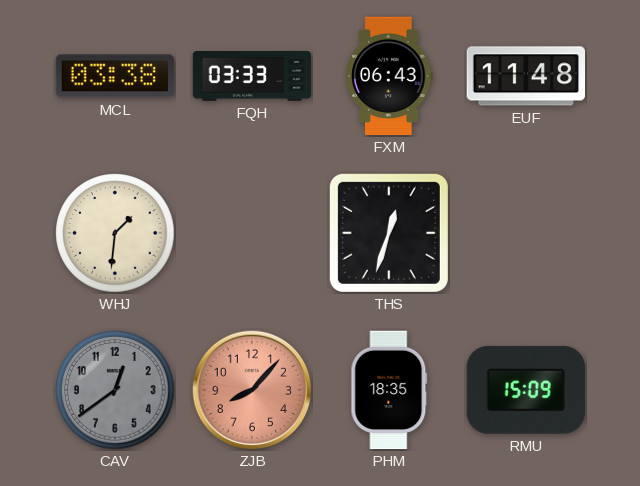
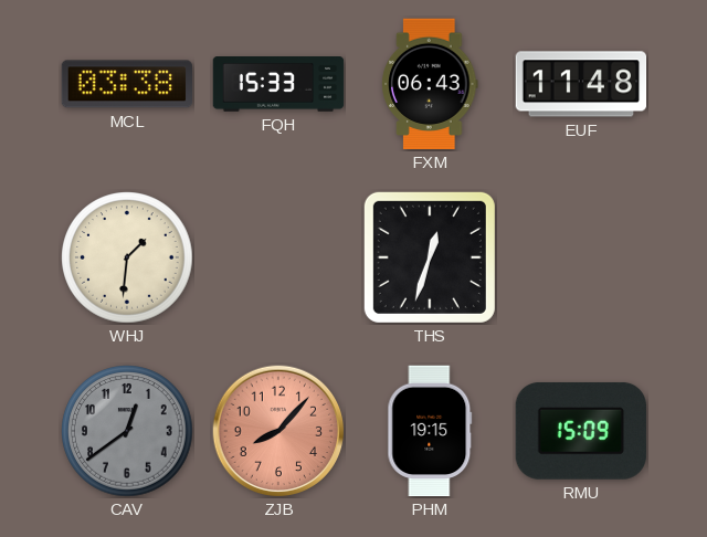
FQH: 03:33 -> 15:33 (278, 85)
PHM: 18:35 -> 19:15 (430, 431)
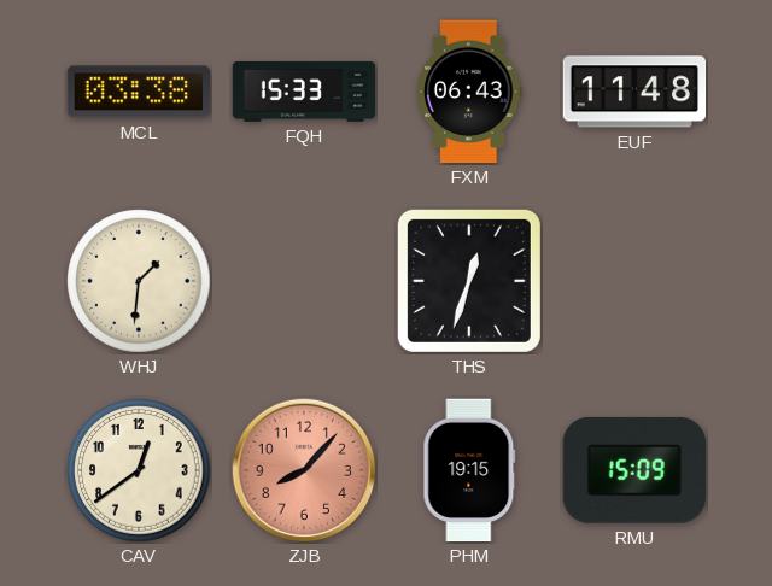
CAV dial: grey -> cream (139, 470)
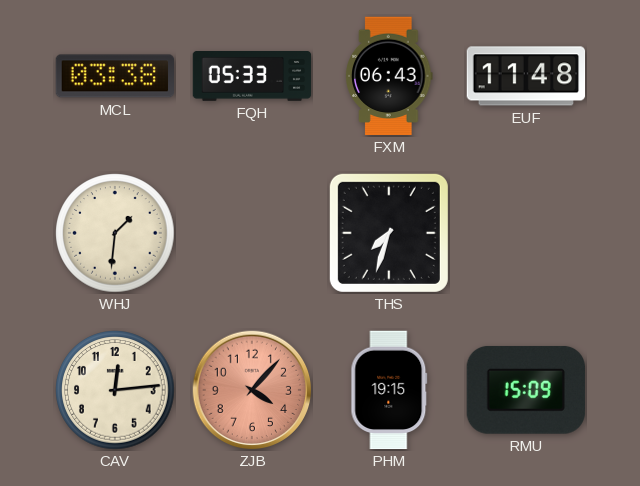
FQH: 15:33 -> 05:33 (252, 77)
THS: 12:33 -> 7:33 (389, 233)
CAV: 12:39 -> 12:14 (115, 390)
ZJB: 8:07 -> 4:07 (252, 390)
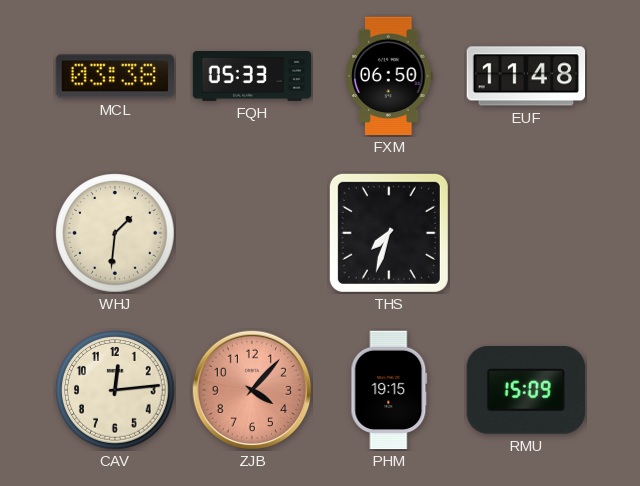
FXM: 06:43 -> 06:50 (389, 76)
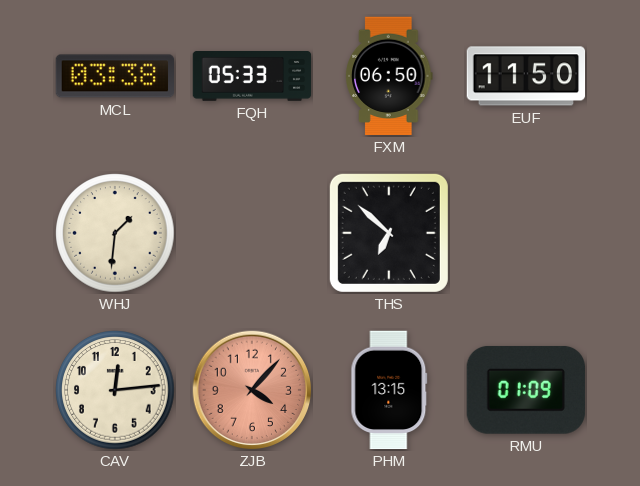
EUF: 11:48 -> 11:50 (526, 76)
THS: 7:33 -> 6:52 (389, 233)
PHM: 19:15 -> 13:15 (389, 390)
RMU: 15:09 -> 01:09 (526, 390)
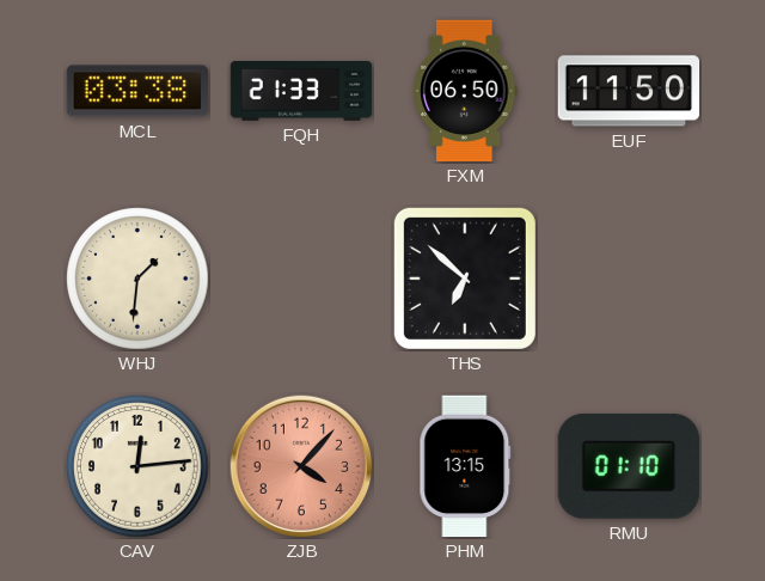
FQH: 05:33 -> 21:33 (301, 92)
RMU: 01:09 -> 01:10 (629, 466)
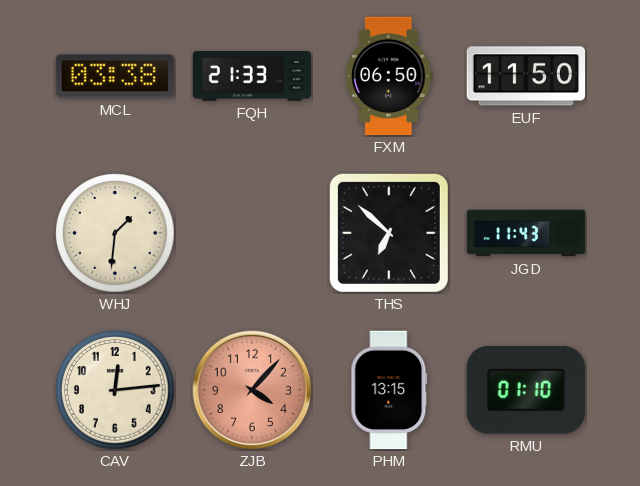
JGD: none -> 11:43 (526, 233)
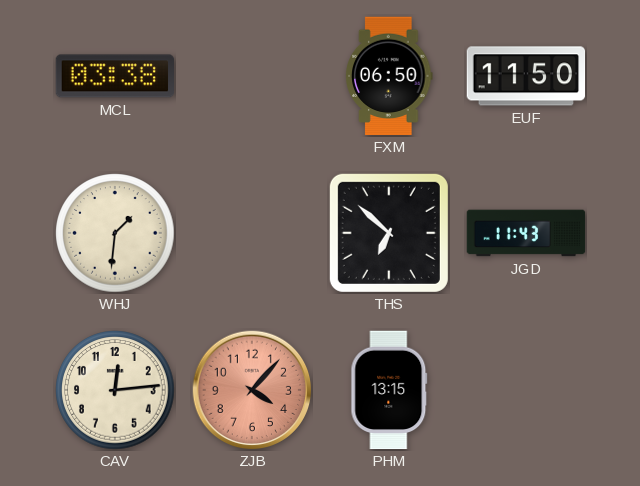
FQH: 21:33 -> none (252, 77)
RMU: 01:10 -> none (526, 390)
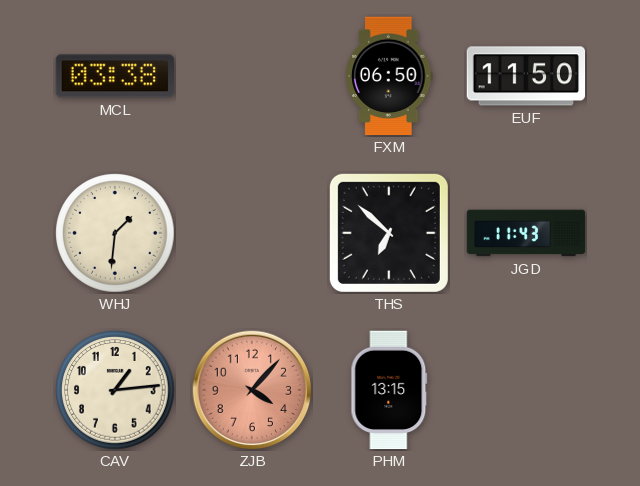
CAV: 12:14 -> 1:14 (115, 390)
